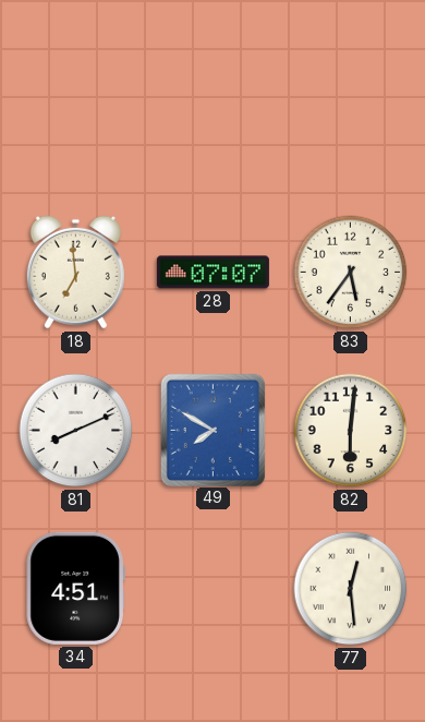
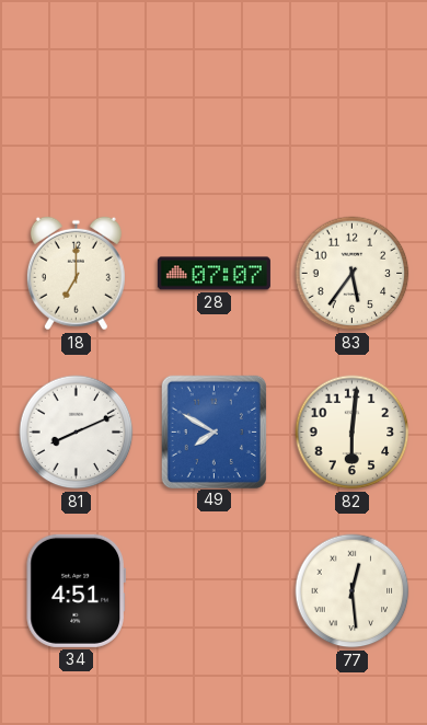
18: 6:59 -> 7:00 (76, 274)
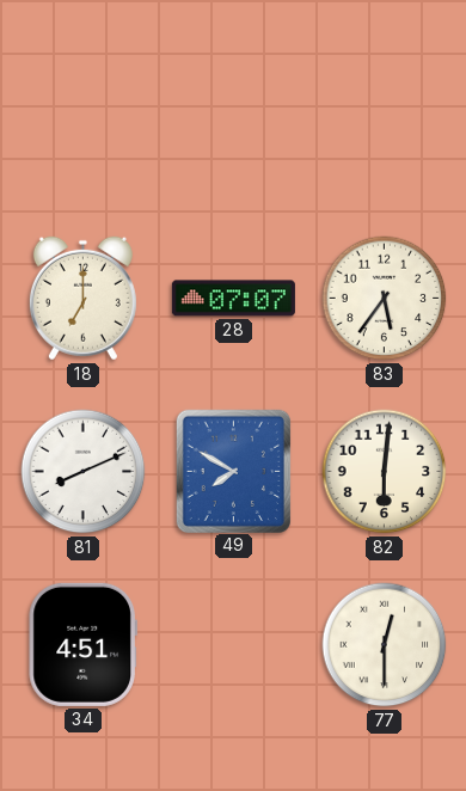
77: 12:29 -> 12:30 (385, 645)
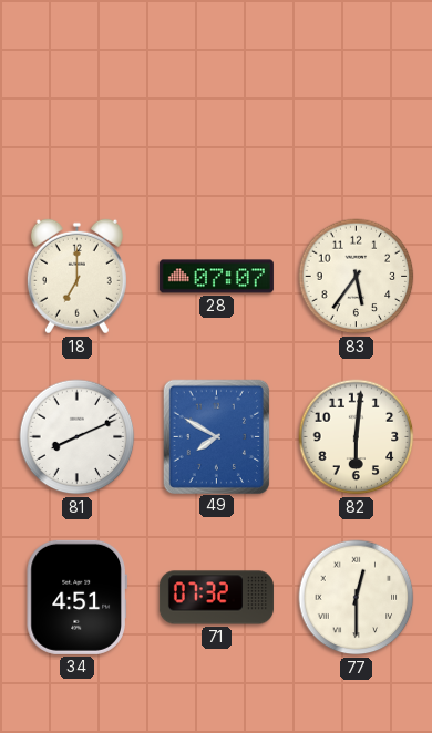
71: none -> 07:32 (216, 598)
